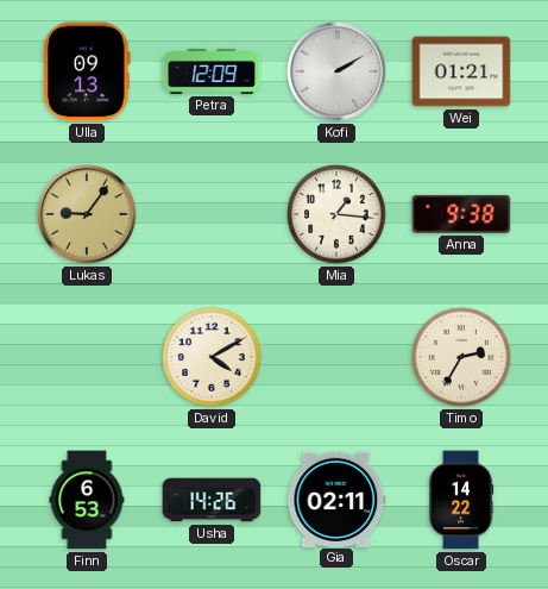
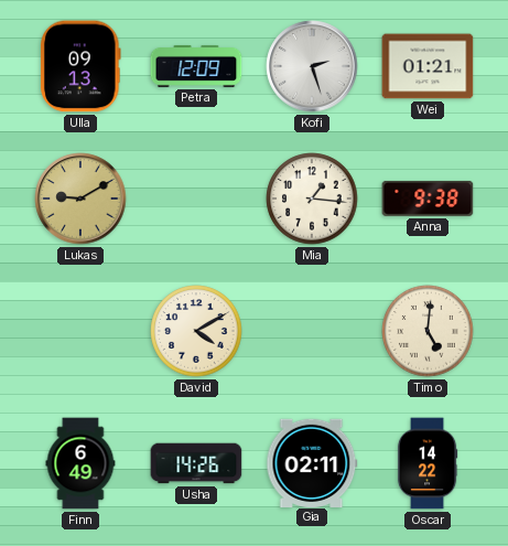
Kofi: 2:10 -> 2:27 (312, 66)
Lukas: 9:06 -> 9:10 (80, 199)
Timo: 2:35 -> 5:01 (428, 331)
Finn: 6:53 -> 6:49 (80, 463)
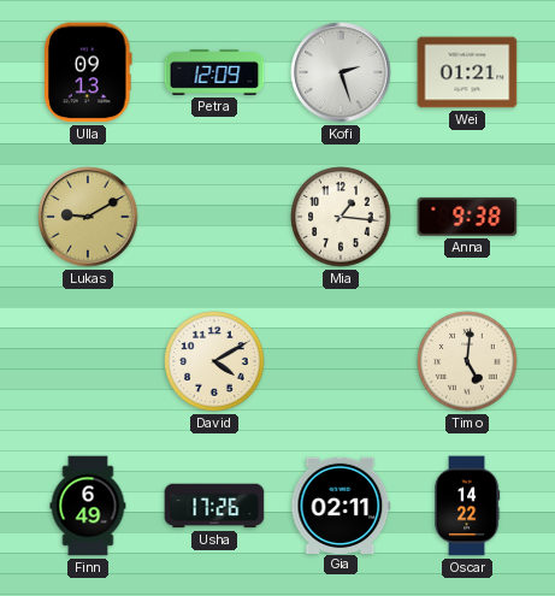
Usha: 14:26 -> 17:26 (214, 506)
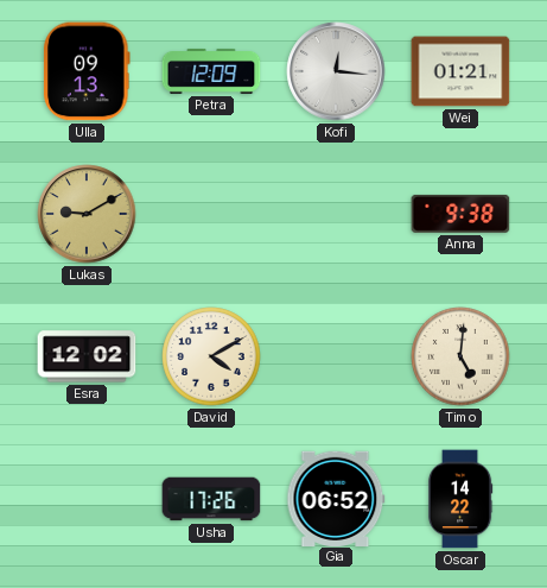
Kofi: 2:27 -> 12:16 (336, 71)
Mia: 1:16 -> none (341, 217)
Esra: none -> 12:02 (87, 356)
Finn: 6:49 -> none (88, 506)
Gia: 02:11 -> 06:52 (336, 498)
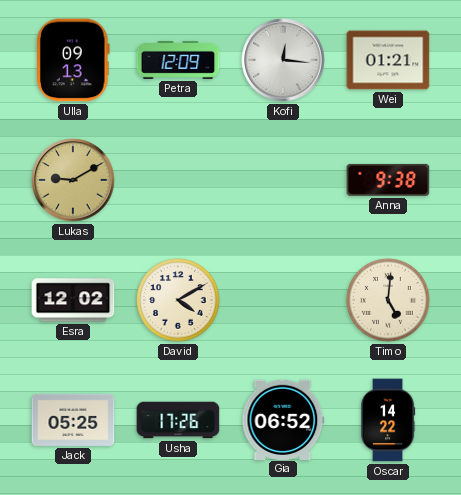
Jack: none -> 05:25 (73, 420)
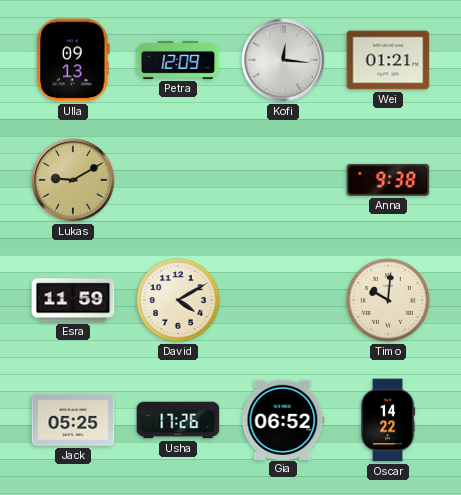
Esra: 12:02 -> 11:59 (73, 300)
Timo: 5:01 -> 10:01 (388, 300)
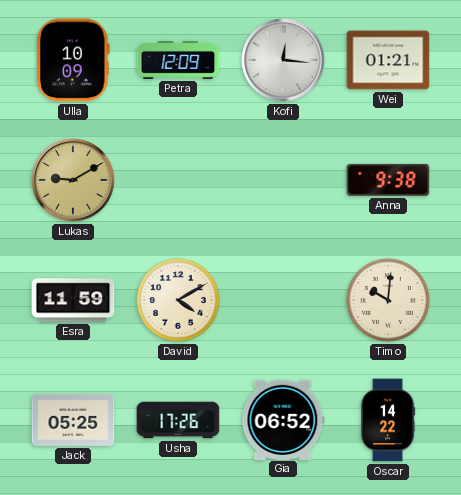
Ulla: 09:13 -> 10:09 (74, 60)
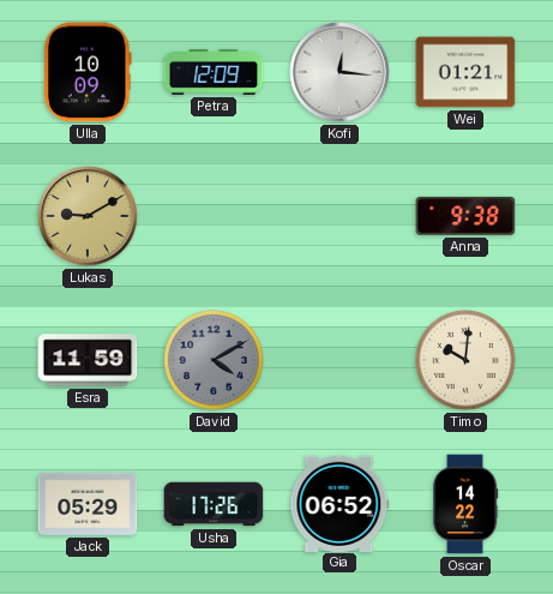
David dial: cream -> grey (214, 360)
Jack: 05:25 -> 05:29 (88, 504)
